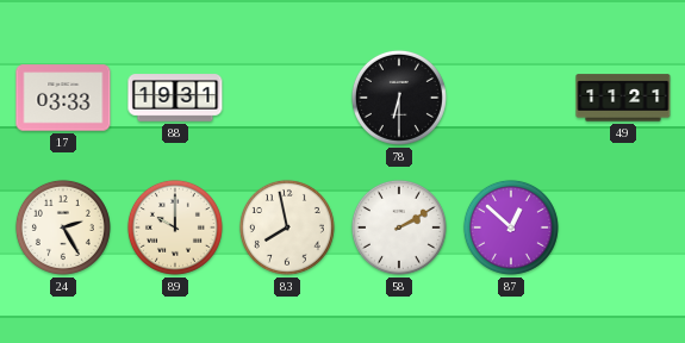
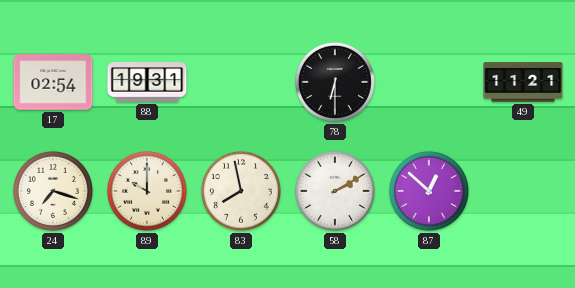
17: 03:33 -> 02:54 (53, 82)
24: 2:25 -> 7:18 (53, 191)
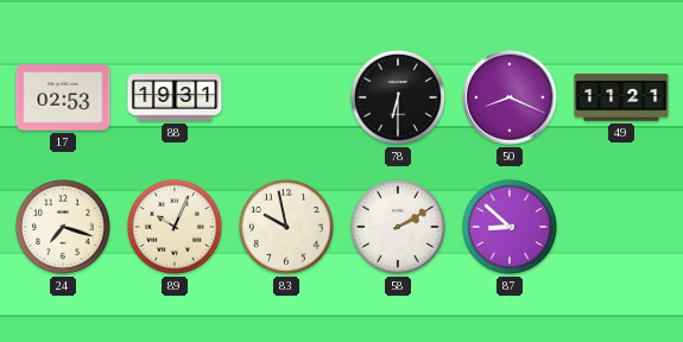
17: 02:54 -> 02:53 (63, 97)
50: none -> 8:19 (510, 97)
89: 10:00 -> 10:04 (175, 227)
83: 7:58 -> 9:58 (286, 227)
87: 12:52 -> 8:52 (510, 227)
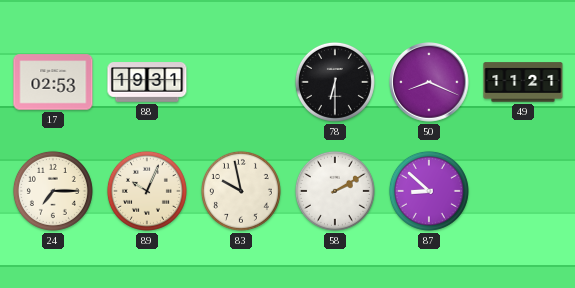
24: 7:18 -> 7:15 (53, 191)
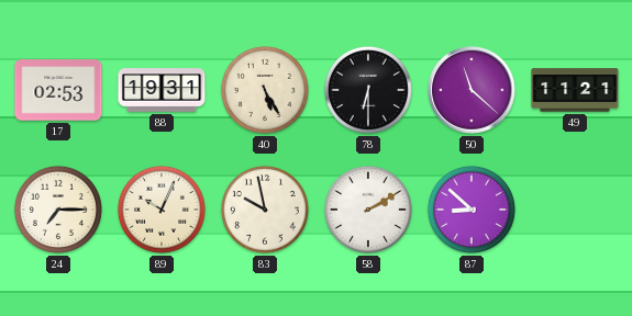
40: none -> 5:25 (265, 90)
50: 8:19 -> 11:22 (472, 90)
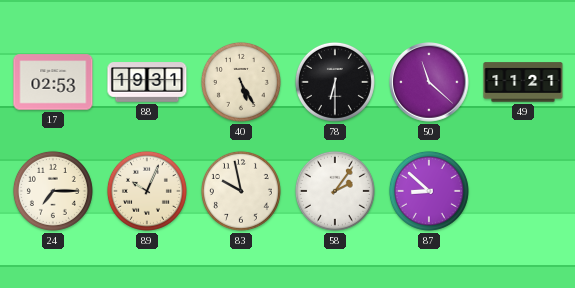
58: 2:10 -> 2:06 (335, 191)
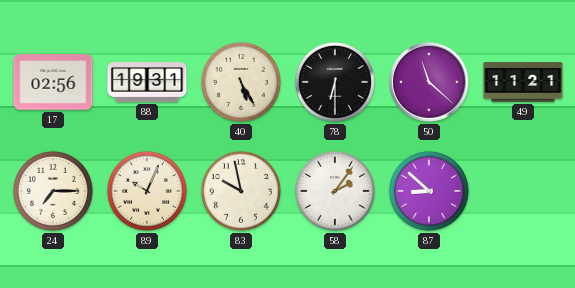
17: 02:53 -> 02:56 (53, 82)
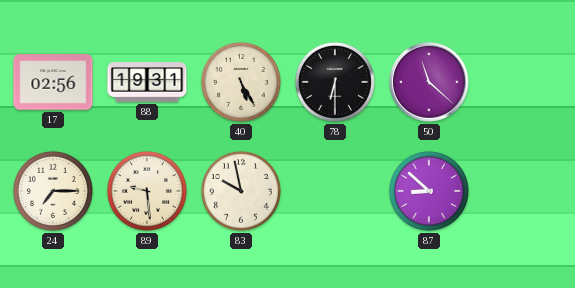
49: 11:21 -> none (523, 82)
89: 10:04 -> 9:29 (147, 191)
58: 2:06 -> none (335, 191)
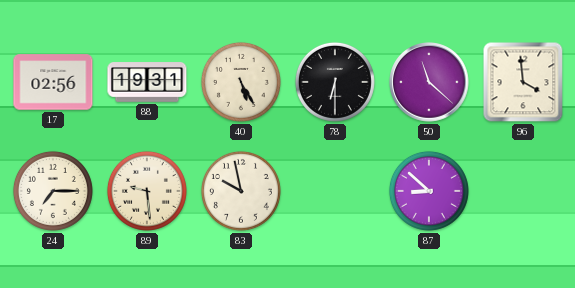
96: none -> 3:59 (523, 82)
